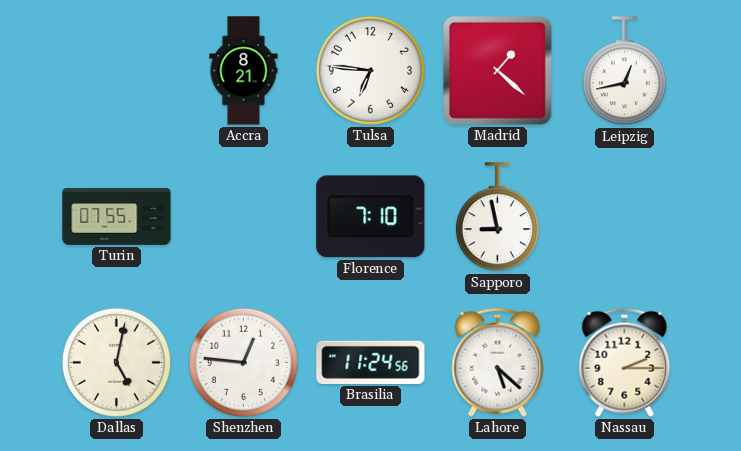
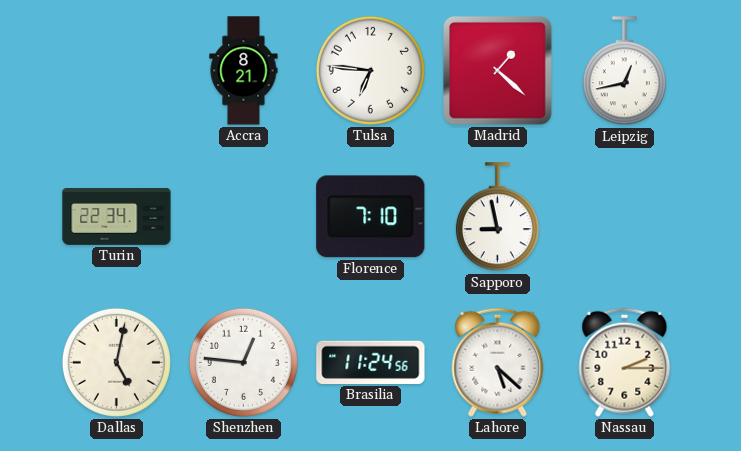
Turin: 07:55 -> 22:34 (117, 217)
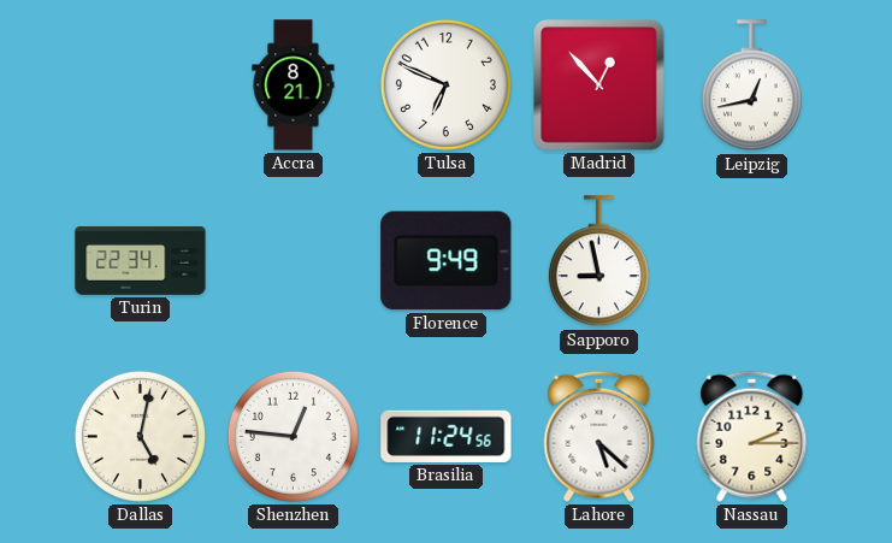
Tulsa: 6:46 -> 6:49 (445, 84)
Madrid: 1:22 -> 12:53 (599, 85)
Florence: 7:10 -> 9:49 (447, 261)
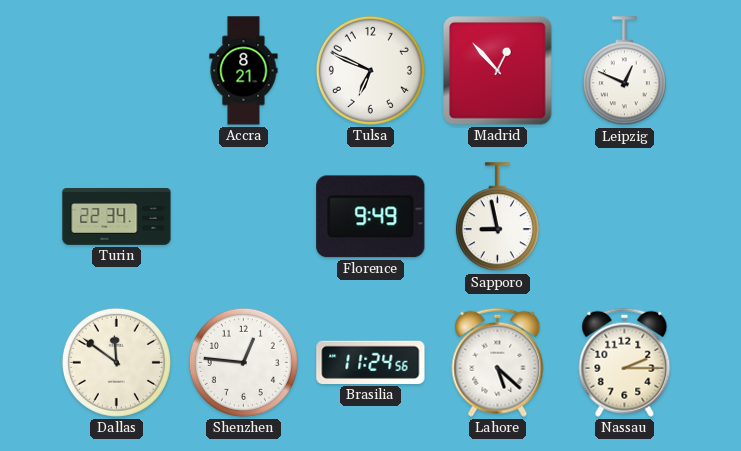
Leipzig: 12:43 -> 12:49 (624, 71)
Dallas: 5:02 -> 11:51 (116, 362)
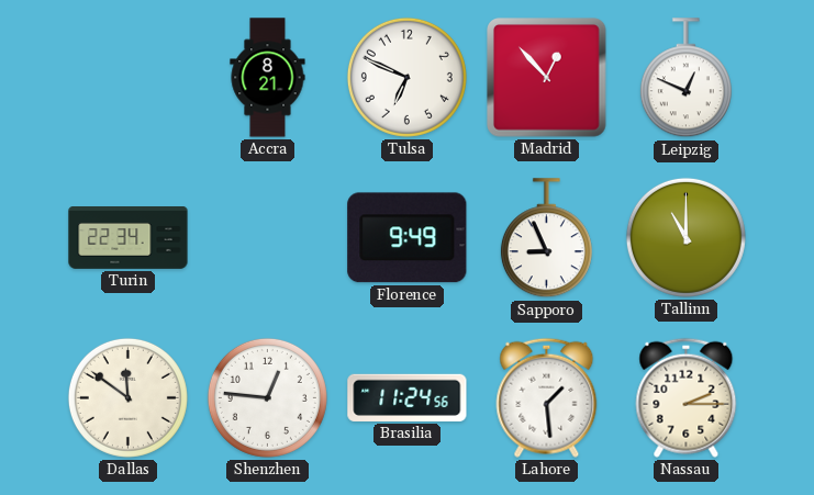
Sapporo: 8:58 -> 8:56 (546, 238)
Tallinn: none -> 11:00 (685, 237)
Lahore: 5:22 -> 1:29 (547, 397)
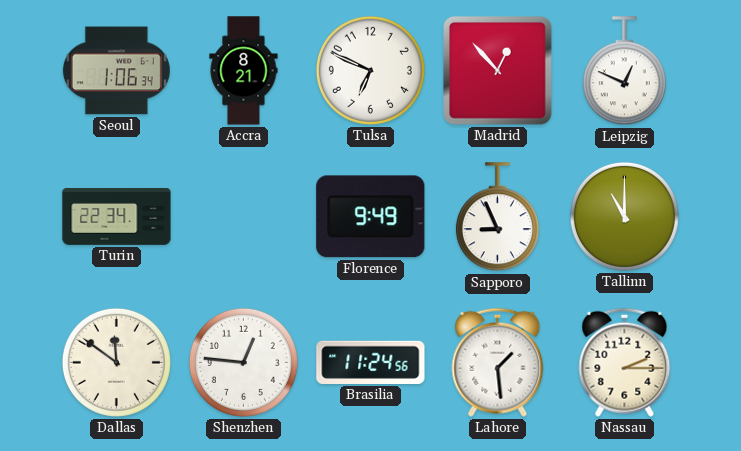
Seoul: none -> 1:06 (116, 71)
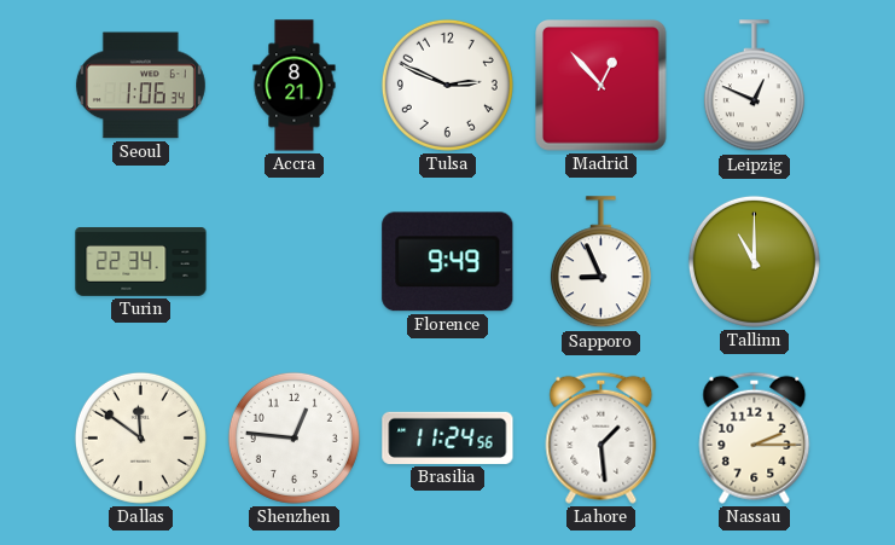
Tulsa: 6:49 -> 2:49 (447, 85)
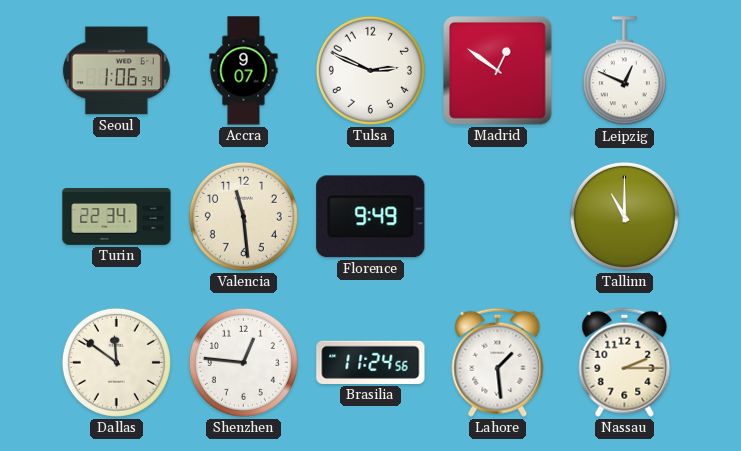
Accra: 8:21 -> 9:07 (244, 71)
Madrid: 12:53 -> 12:51 (498, 71)
Valencia: none -> 11:29 (243, 216)
Sapporo: 8:56 -> none (600, 262)
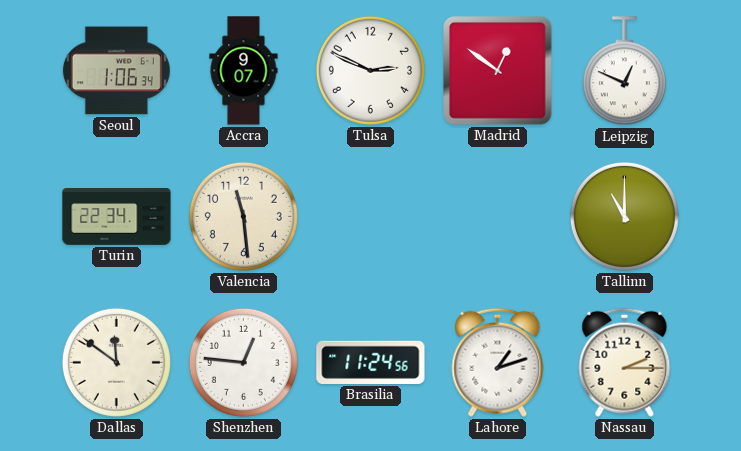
Florence: 9:49 -> none (371, 217)
Lahore: 1:29 -> 1:12 (498, 362)
